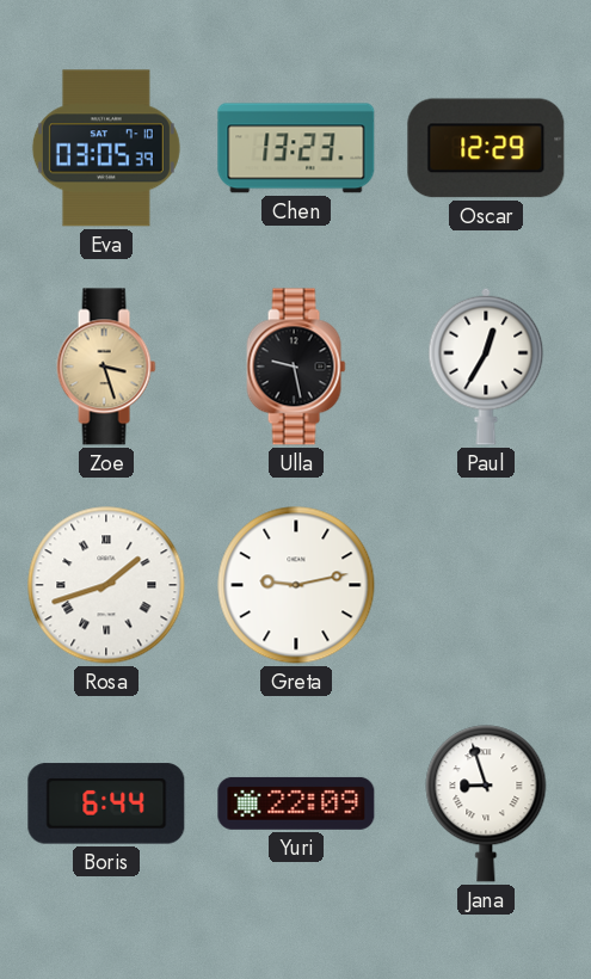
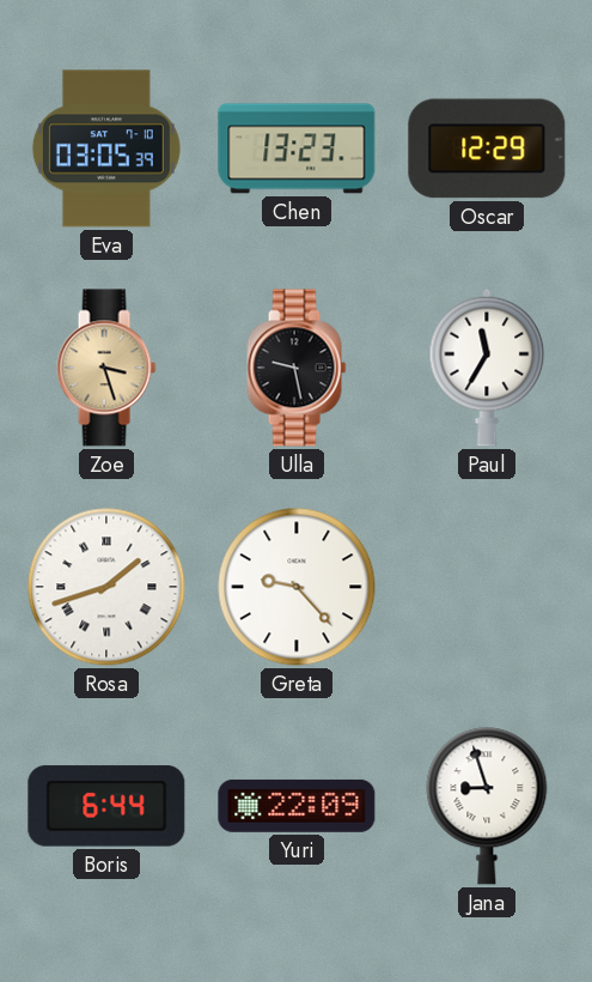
Paul: 12:35 -> 11:35 (487, 368)
Greta: 9:13 -> 9:23 (297, 587)
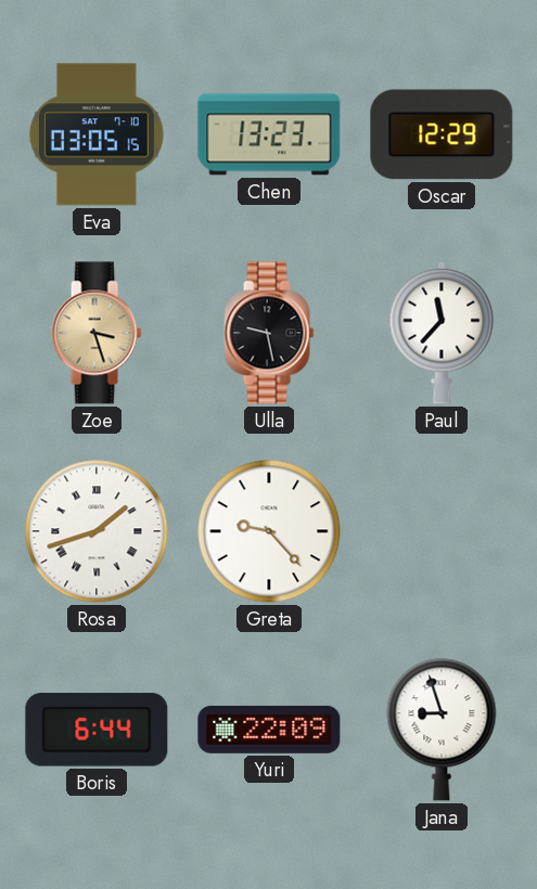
Eva: 03:05:39 -> 03:05:15 (97, 134)
Paul: 11:35 -> 11:37 (442, 333)
